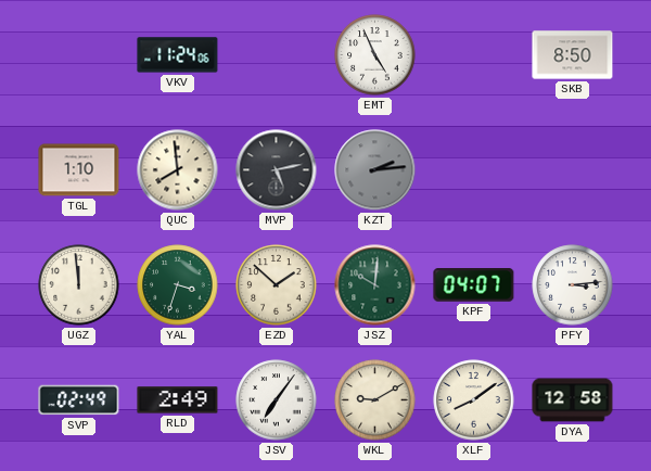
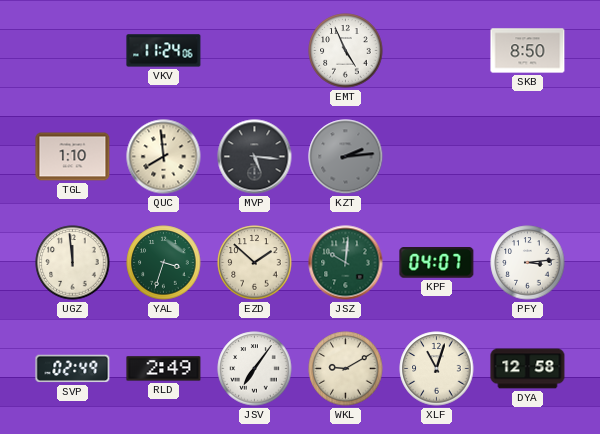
MVP: 5:13 -> 5:16 (255, 157)
XLF: 8:09 -> 11:03 (437, 369)
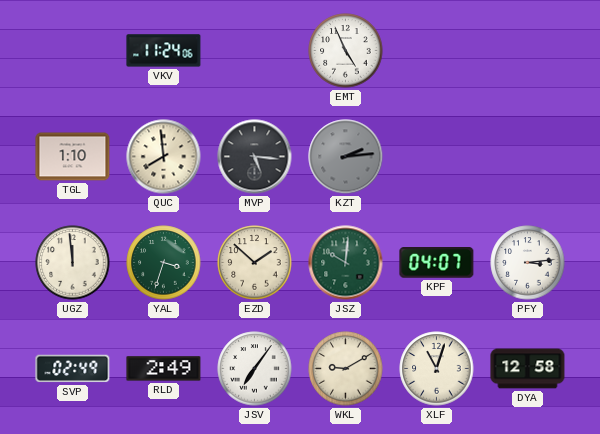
SKB: 8:50 -> none (528, 51)
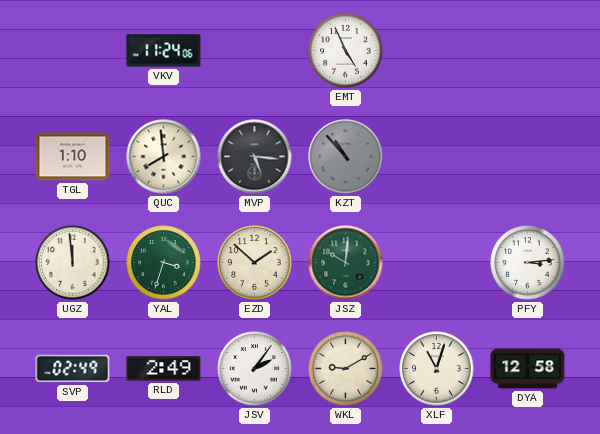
KZT: 2:14 -> 10:53 (346, 157)
KPF: 04:07 -> none (437, 263)
JSV: 7:06 -> 2:06 (255, 369)
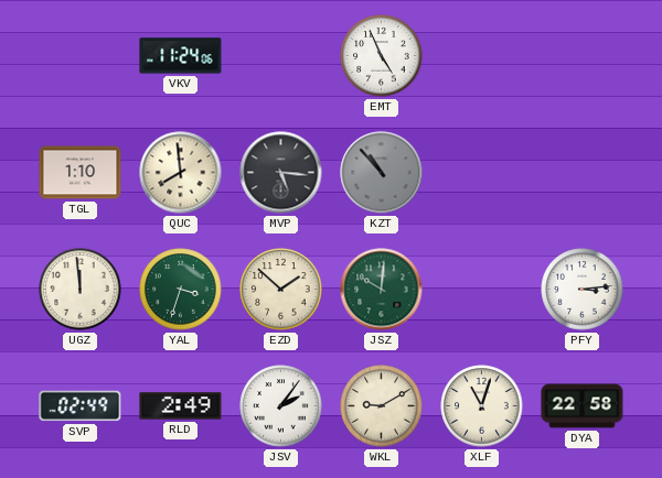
DYA: 12:58 -> 22:58 (583, 406)
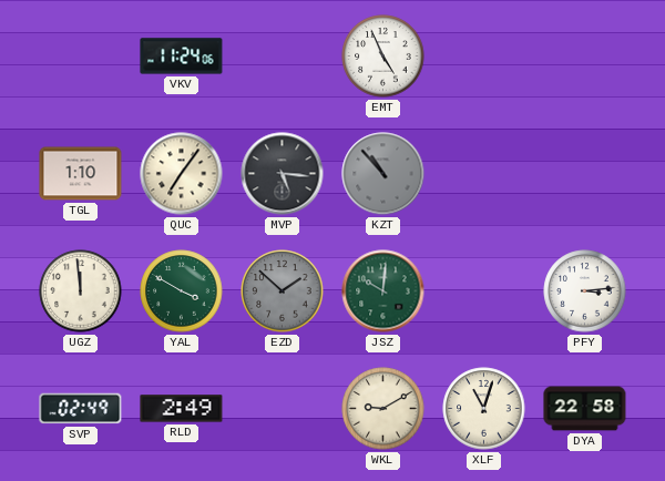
QUC: 7:59 -> 7:06 (182, 174)
YAL: 3:33 -> 3:50 (182, 291)
EZD dial: cream -> grey (283, 291)
JSV: 2:06 -> none (281, 406)
